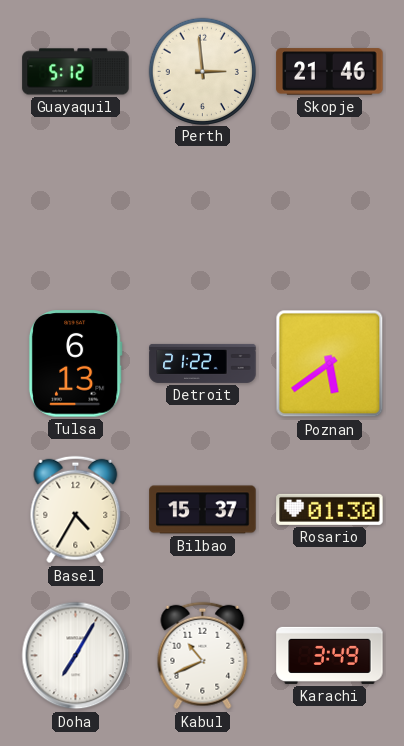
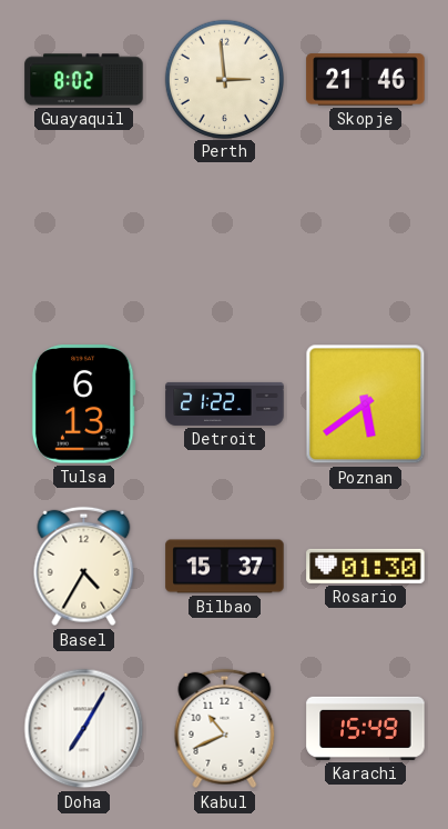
Guayaquil: 5:12 -> 8:02 (84, 80)
Karachi: 3:49 -> 15:49 (366, 728)
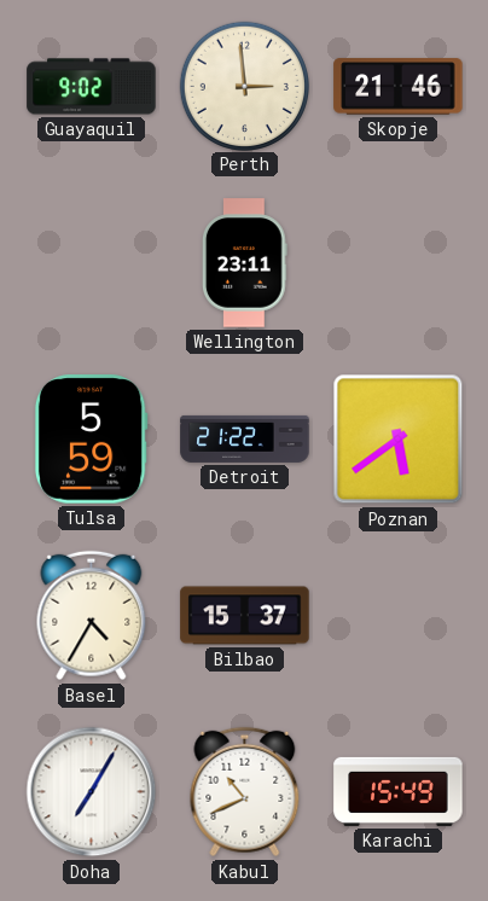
Guayaquil: 8:02 -> 9:02 (92, 87)
Wellington: none -> 23:11 (244, 263)
Tulsa: 6:13 -> 5:59 (91, 440)
Rosario: 01:30 -> none (366, 566)
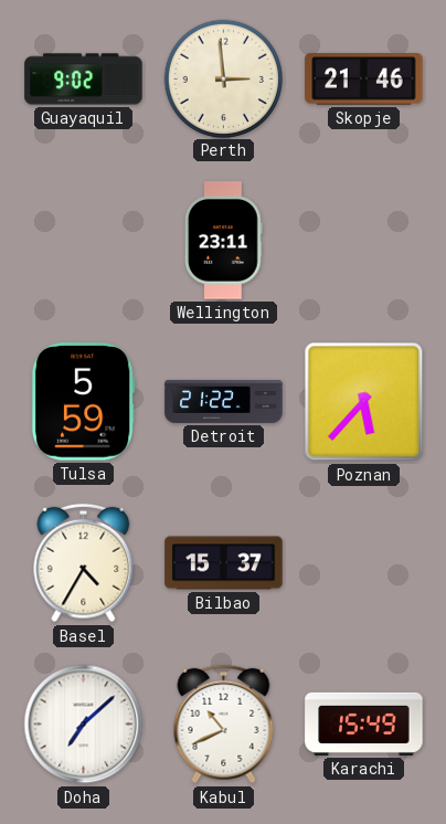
Poznan: 5:39 -> 5:37 (364, 402)
Doha: 7:05 -> 7:08 (84, 725)
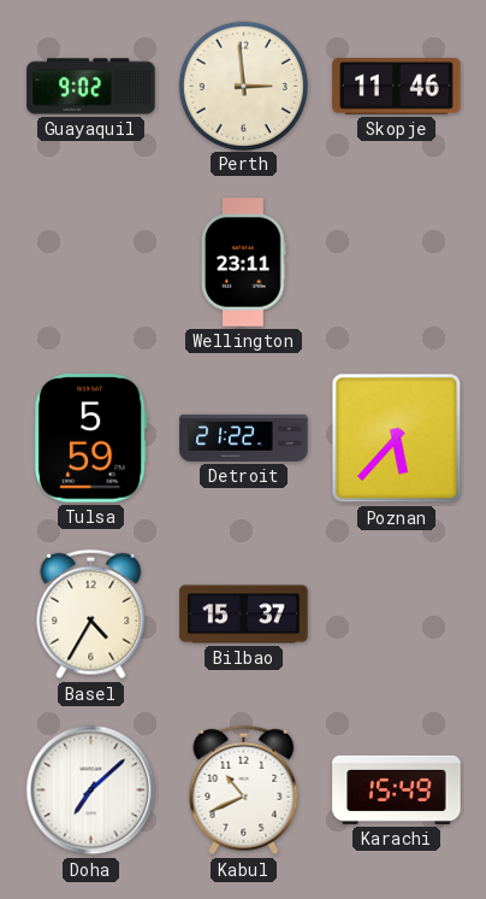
Skopje: 21:46 -> 11:46 (397, 87)
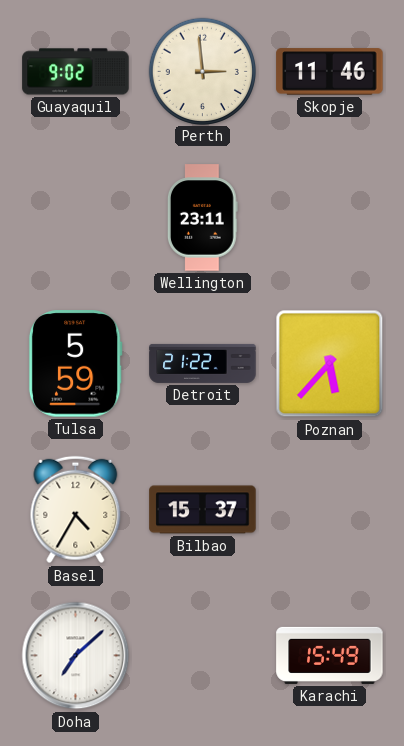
Kabul: 10:41 -> none (244, 791)
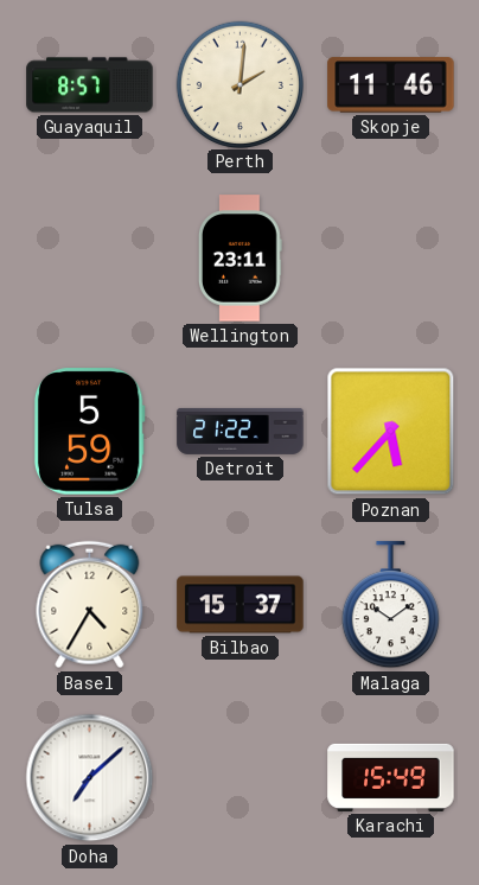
Guayaquil: 9:02 -> 8:57 (90, 85)
Perth: 2:59 -> 2:01 (239, 84)
Malaga: none -> 10:09 (390, 605)
